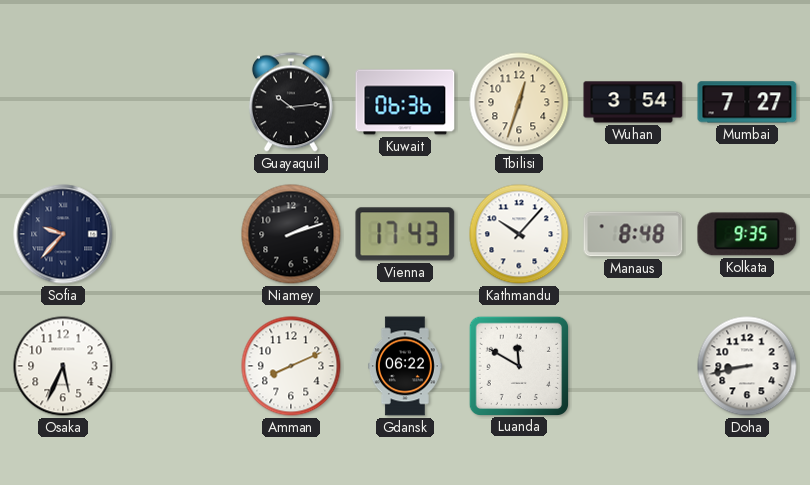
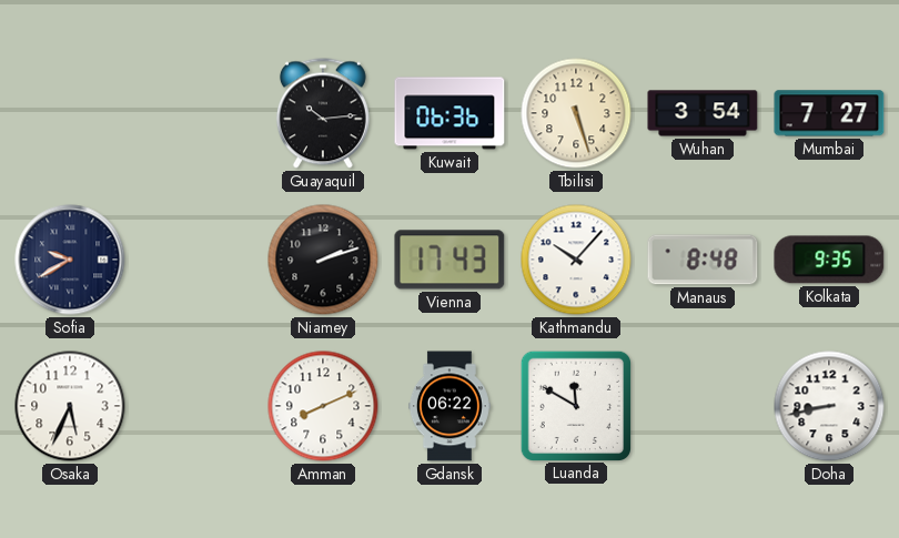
Tbilisi: 12:33 -> 5:27 (576, 113)
Sofia: 9:37 -> 9:40 (70, 260)
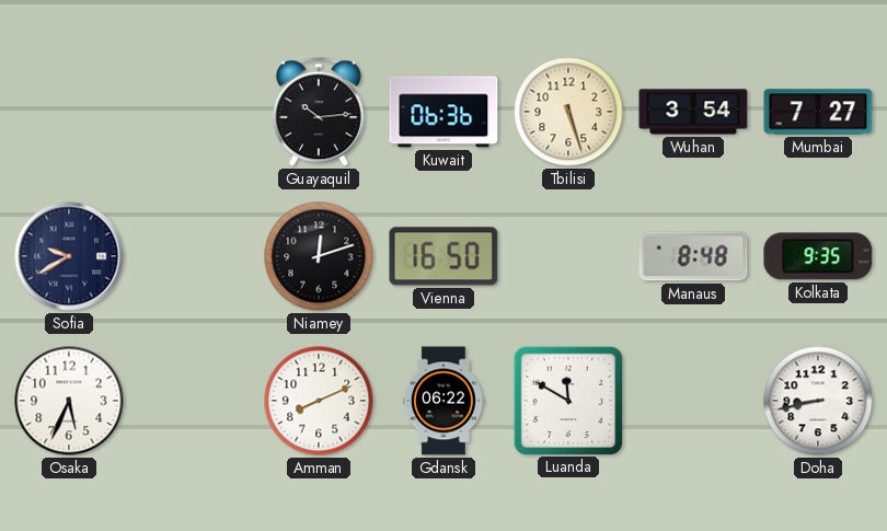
Niamey: 2:12 -> 12:12 (319, 256)
Vienna: 17:43 -> 16:50 (443, 256)
Kathmandu: 10:07 -> none (576, 260)
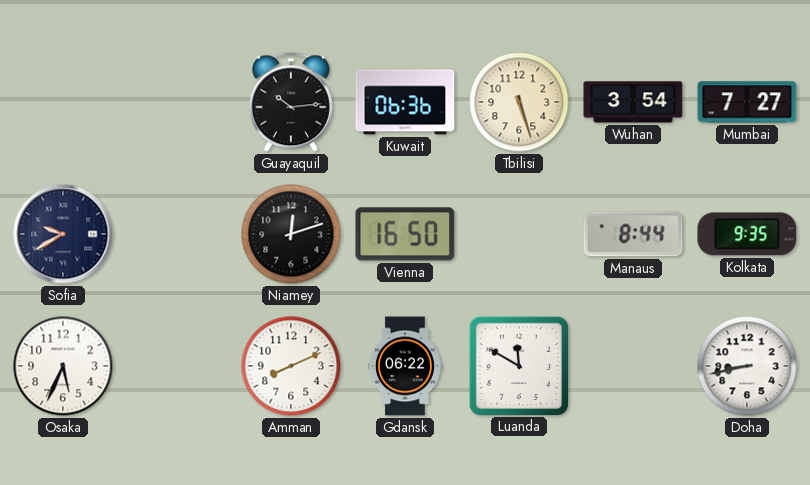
Manaus: 8:48 -> 8:44 (633, 234)
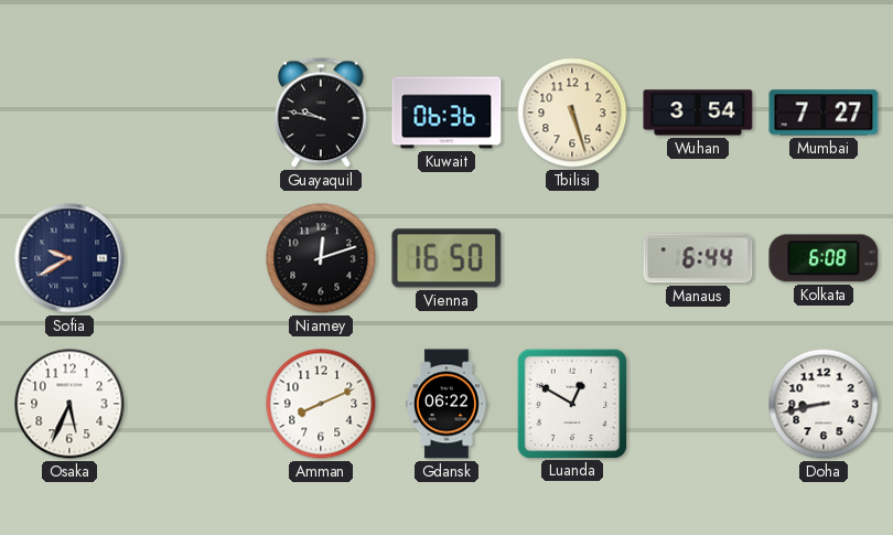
Guayaquil: 10:14 -> 9:47 (321, 113)
Manaus: 8:44 -> 6:44 (698, 258)
Kolkata: 9:35 -> 6:08 (824, 258)
Luanda: 11:50 -> 12:50 (571, 403)
